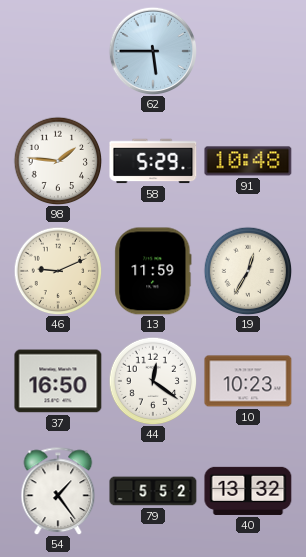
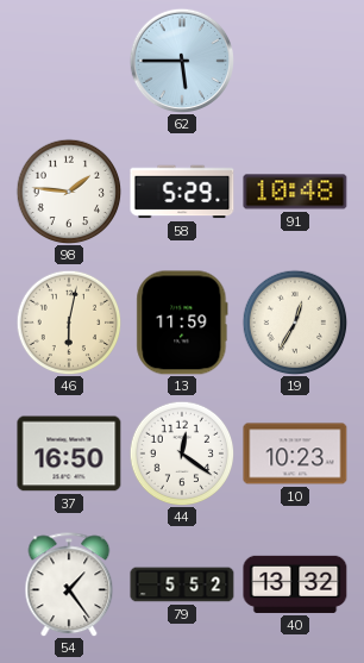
46: 9:11 -> 6:02 (69, 323)
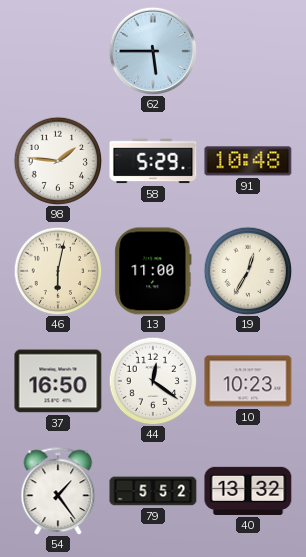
13: 11:59 -> 11:00 (153, 271)
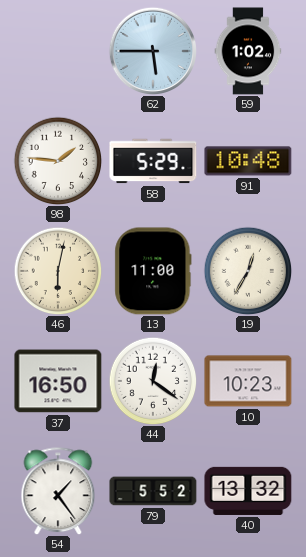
59: none -> 1:02 (248, 51)
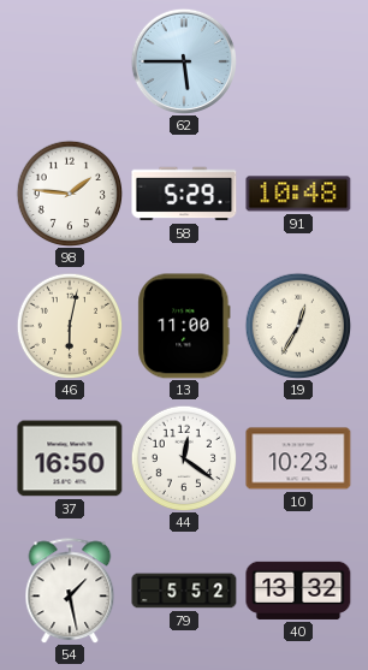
59: 1:02 -> none (248, 51)
54: 1:24 -> 1:28 (70, 591)
